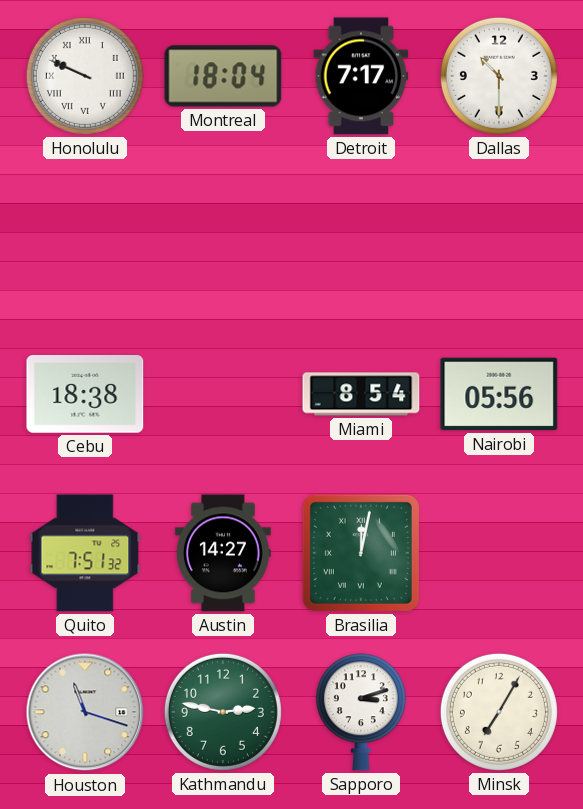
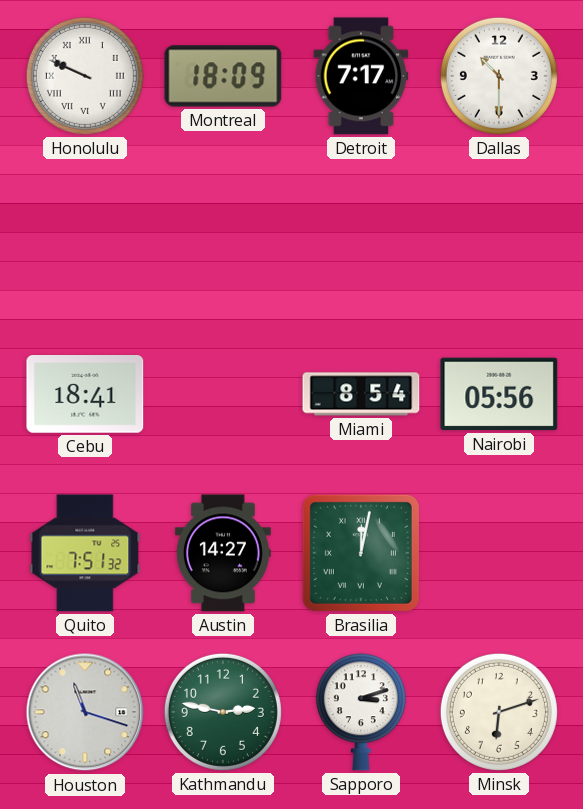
Montreal: 18:04 -> 18:09 (223, 76)
Cebu: 18:38 -> 18:41 (85, 395)
Minsk: 7:05 -> 6:12 (499, 712)
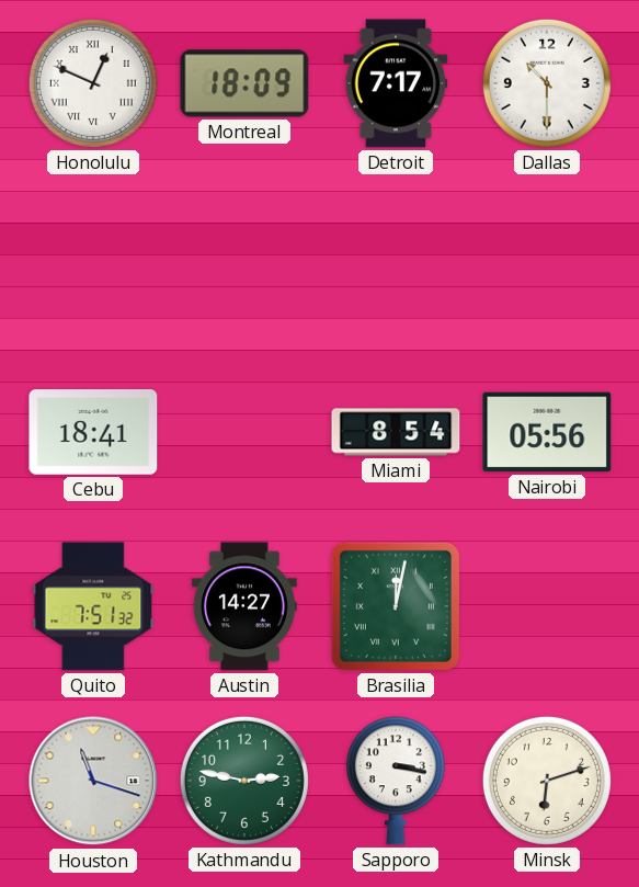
Honolulu: 9:49 -> 12:49 (93, 83)
Sapporo: 3:12 -> 3:17 (396, 781)
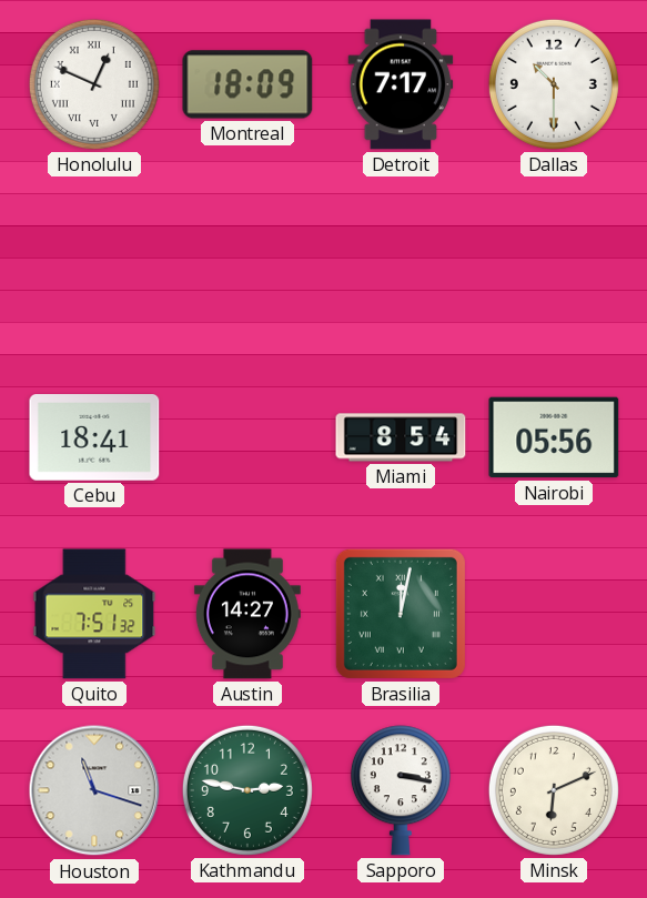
Minsk: 6:12 -> 6:11 (554, 790)
